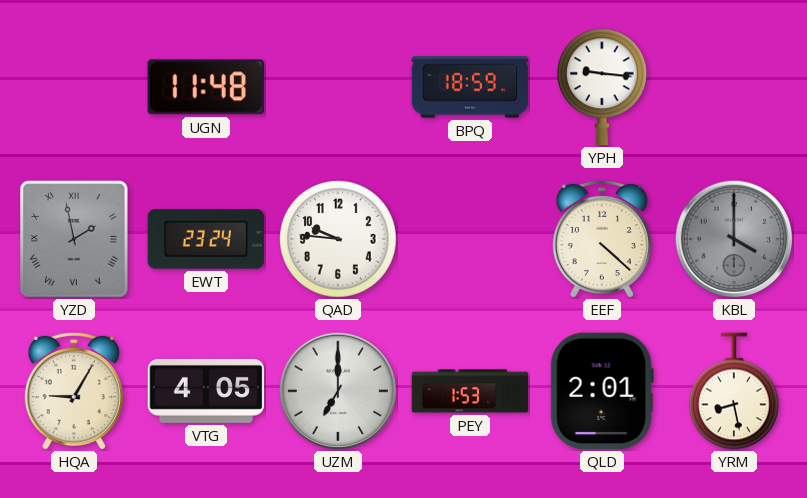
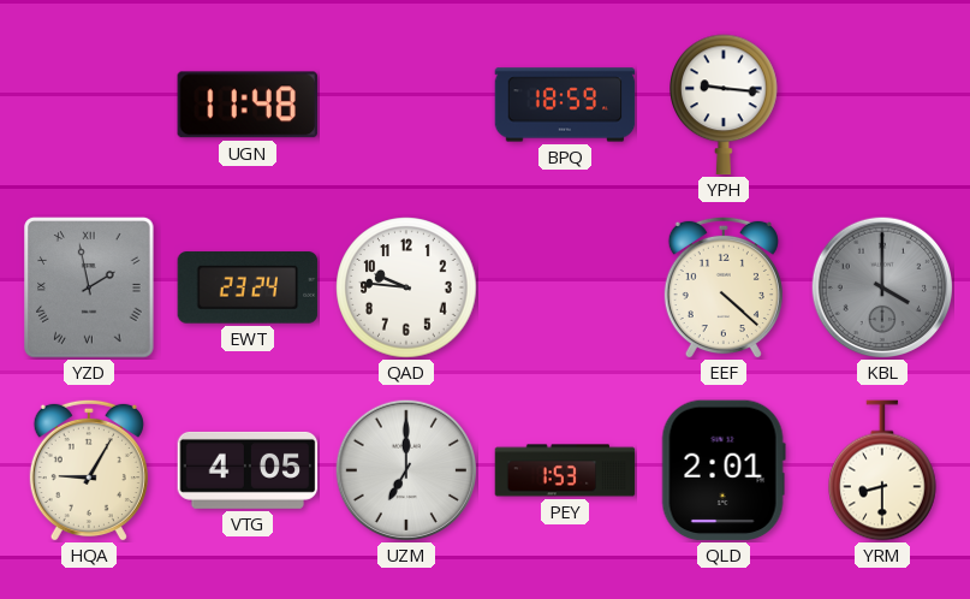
YRM: 8:28 -> 8:30 (883, 470)
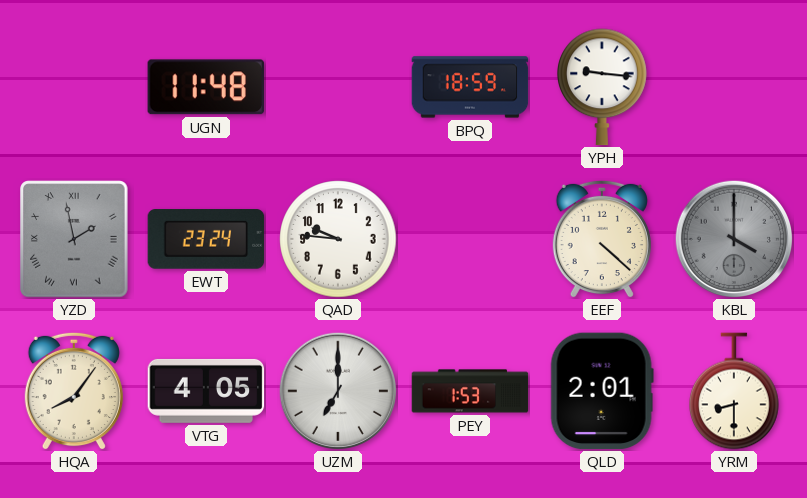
HQA: 9:05 -> 8:06 (74, 391)
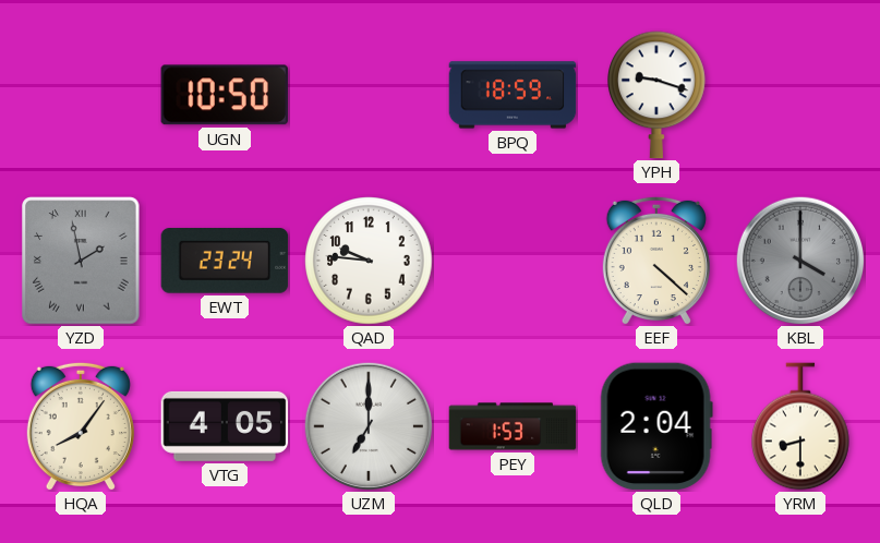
UGN: 11:48 -> 10:50 (225, 95)
YPH: 9:16 -> 9:18 (658, 95)
QLD: 2:01 -> 2:04 (656, 426)
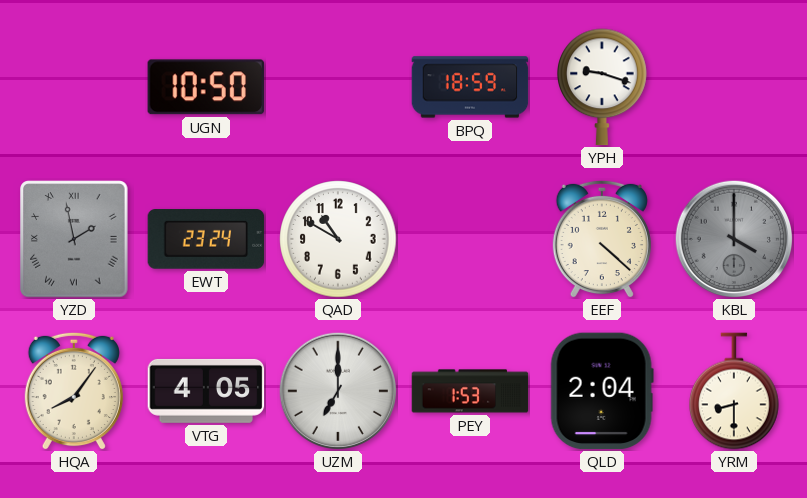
QAD: 9:46 -> 10:50 (338, 239)
